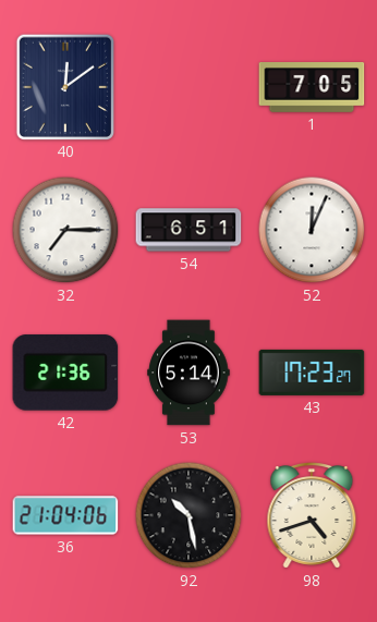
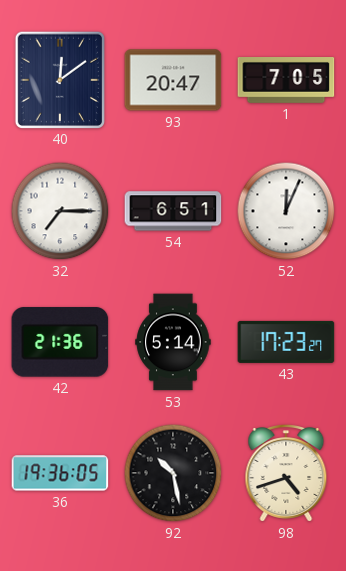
93: none -> 20:47 (173, 80)
36: 21:04 -> 19:36 (60, 473)
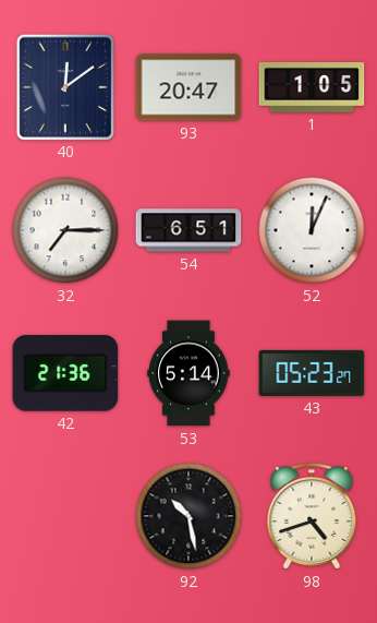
1: 7:05 -> 1:05 (312, 88)
43: 17:23 -> 05:23 (312, 373)
36: 19:36 -> none (60, 473)
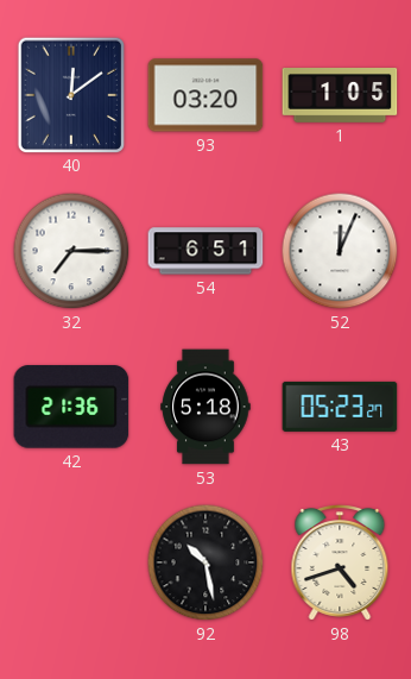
93: 20:47 -> 03:20 (205, 95)
53: 5:14 -> 5:18 (205, 407)
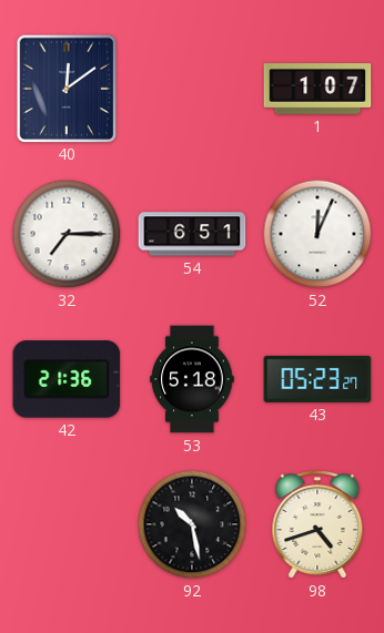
93: 03:20 -> none (205, 95)
1: 1:05 -> 1:07 (317, 90)
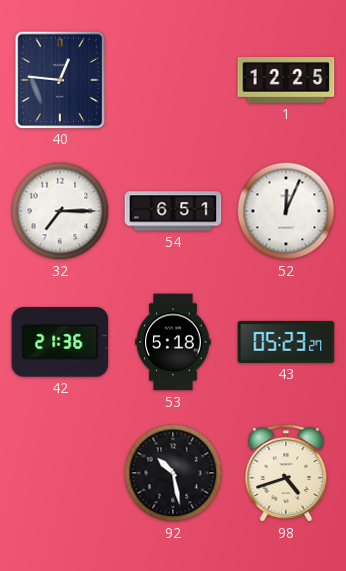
40: 12:09 -> 12:46 (59, 79)
1: 1:07 -> 12:25 (286, 81)
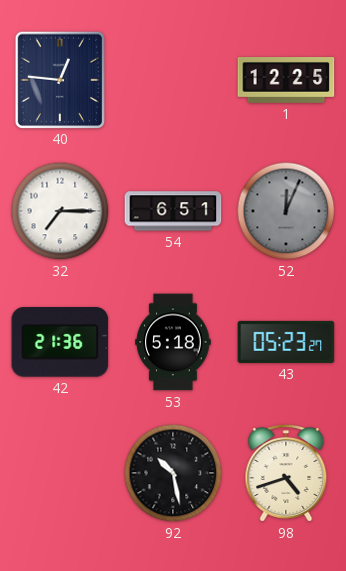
52 dial: white -> grey (286, 211)
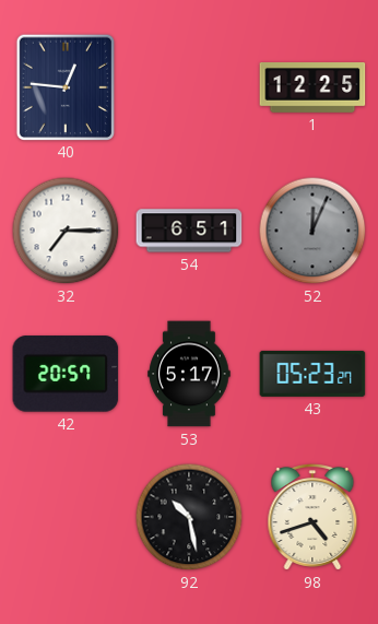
42: 21:36 -> 20:57 (66, 374)
53: 5:18 -> 5:17 (189, 374)
